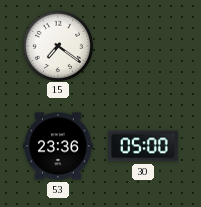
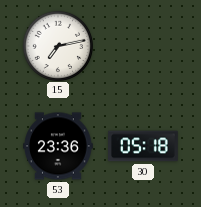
15: 7:21 -> 7:13 (57, 45)
30: 05:00 -> 05:18 (144, 146)
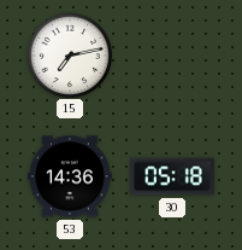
53: 23:36 -> 14:36 (71, 176)
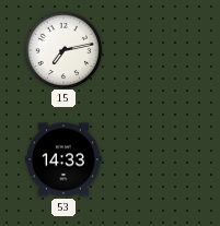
53: 14:36 -> 14:33 (65, 159)
30: 05:18 -> none (173, 176)
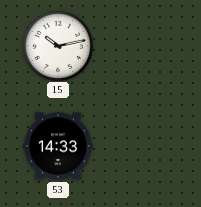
15: 7:13 -> 10:13 (57, 45)
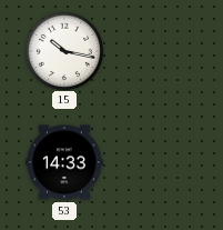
15: 10:13 -> 10:17 (63, 50)
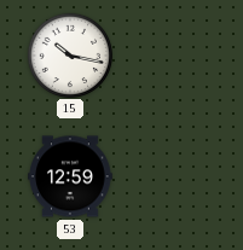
53: 14:33 -> 12:59 (71, 176)
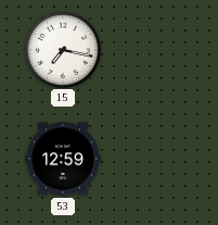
15: 10:17 -> 7:17 (62, 49)
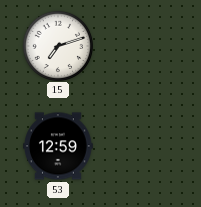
15: 7:17 -> 7:12 (57, 45)
